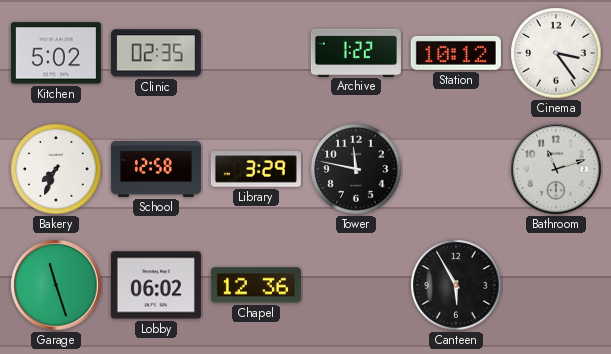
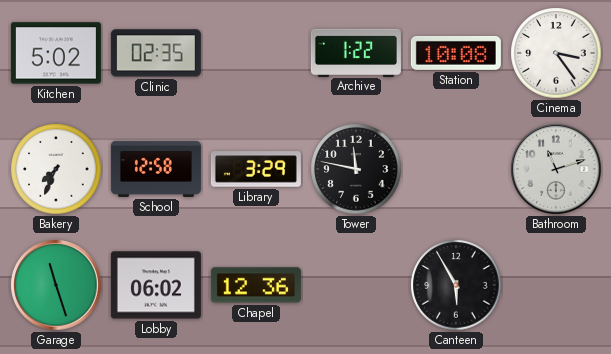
Station: 10:12 -> 10:08 (456, 53)
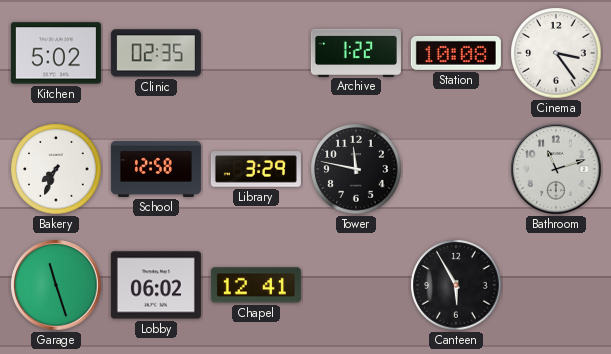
Chapel: 12:36 -> 12:41 (256, 285)
